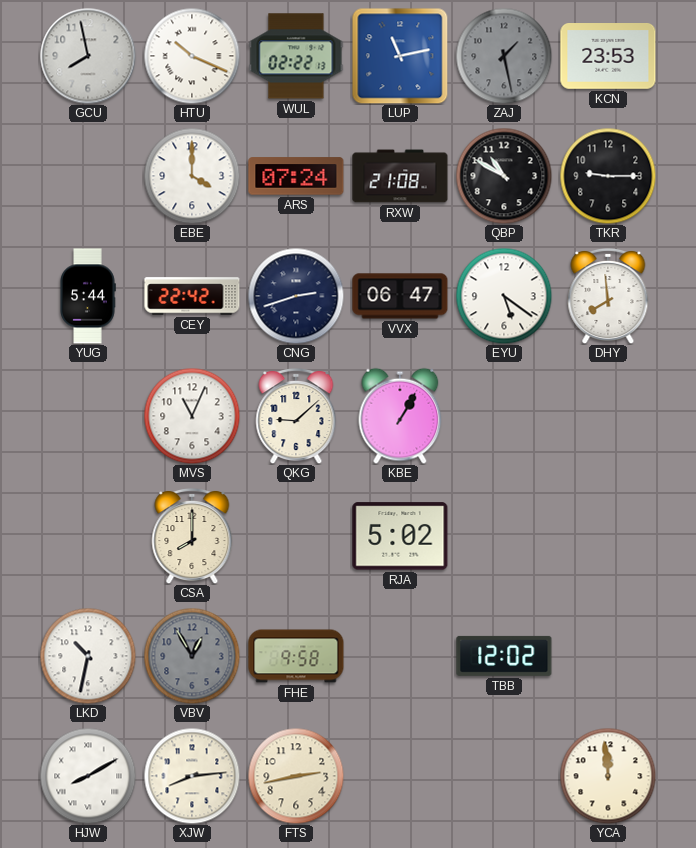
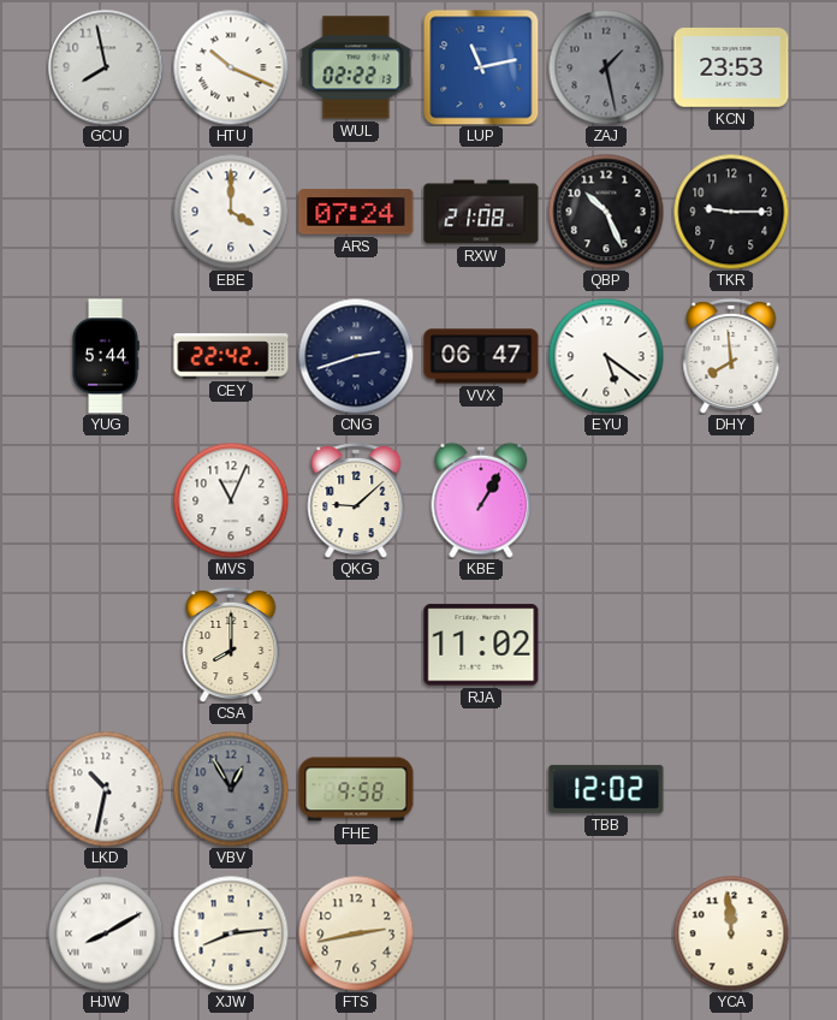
QBP: 10:50 -> 10:26 (606, 212)
RJA: 5:02 -> 11:02 (481, 645)
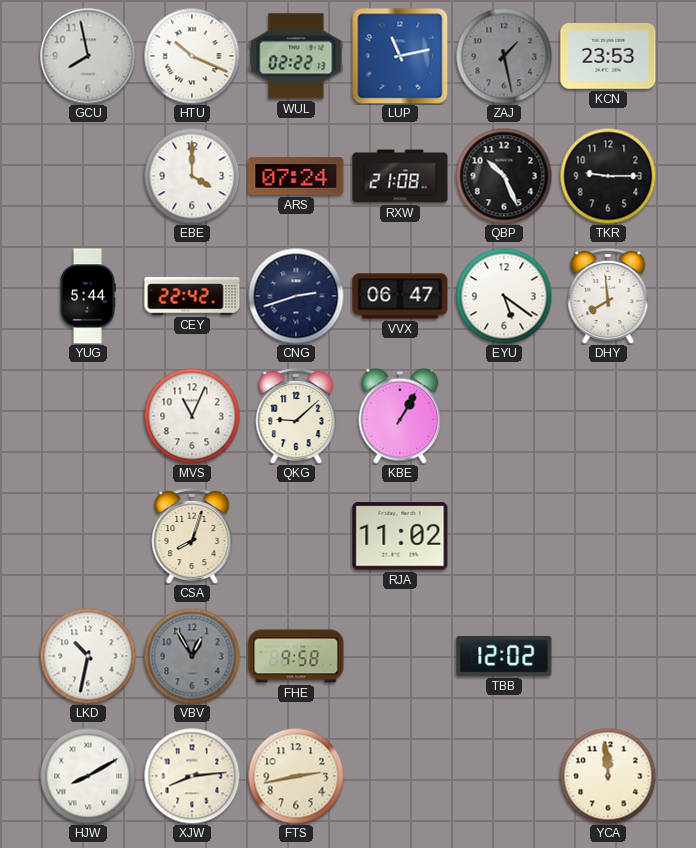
CSA: 8:00 -> 8:03 (192, 536)
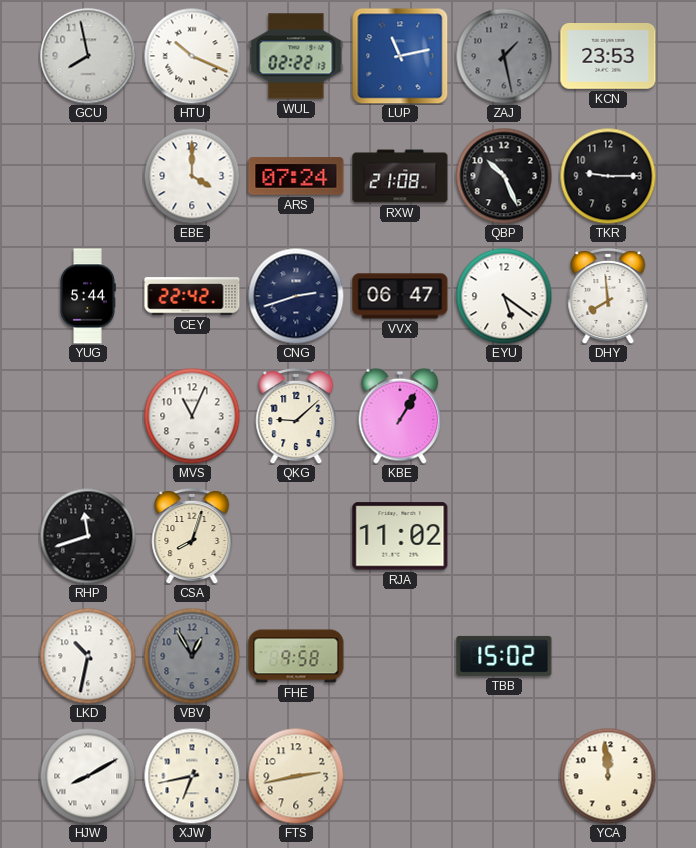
RHP: none -> 11:42 (88, 536)
TBB: 12:02 -> 15:02 (504, 656)
XJW: 8:14 -> 6:43 (192, 776)
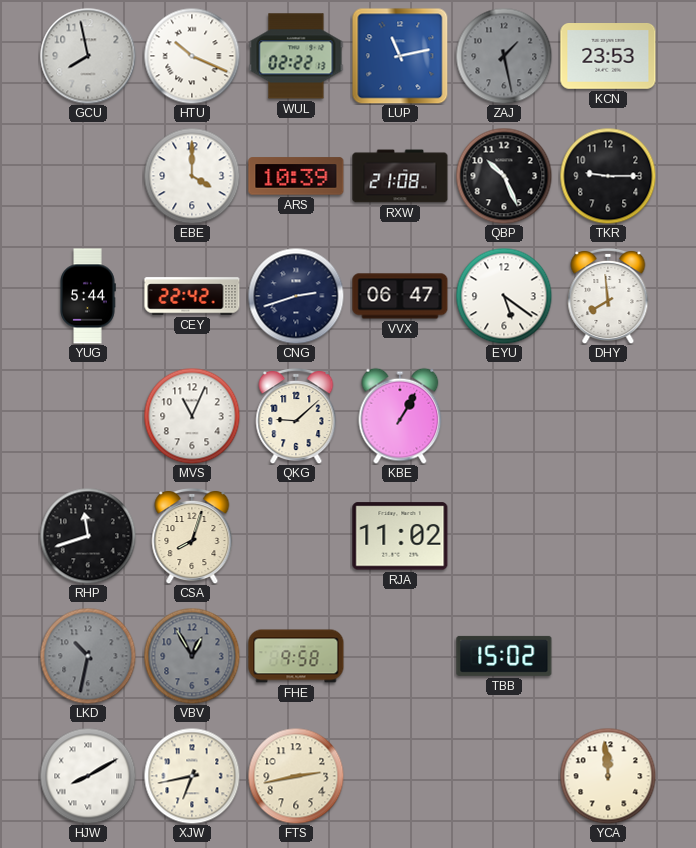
ARS: 07:24 -> 10:39 (296, 176)
LKD dial: white -> grey (88, 656)
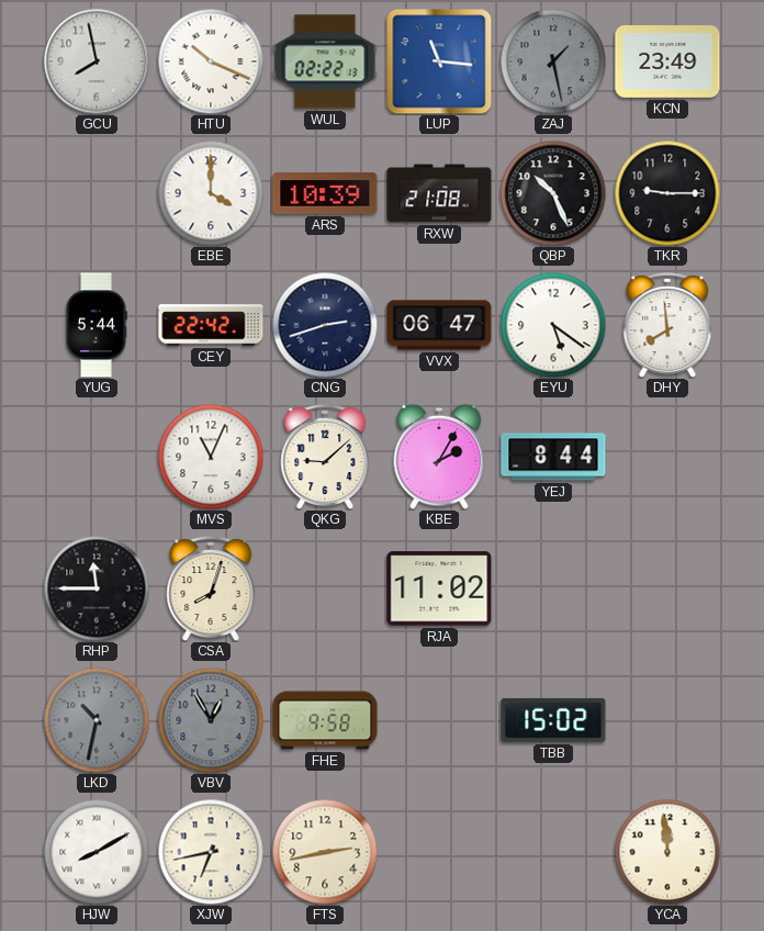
LUP: 11:13 -> 11:16 (439, 61)
KCN: 23:53 -> 23:49 (667, 63)
KBE: 1:05 -> 2:05 (439, 457)
YEJ: none -> 8:44 (553, 457)
RHP: 11:42 -> 11:45 (97, 588)
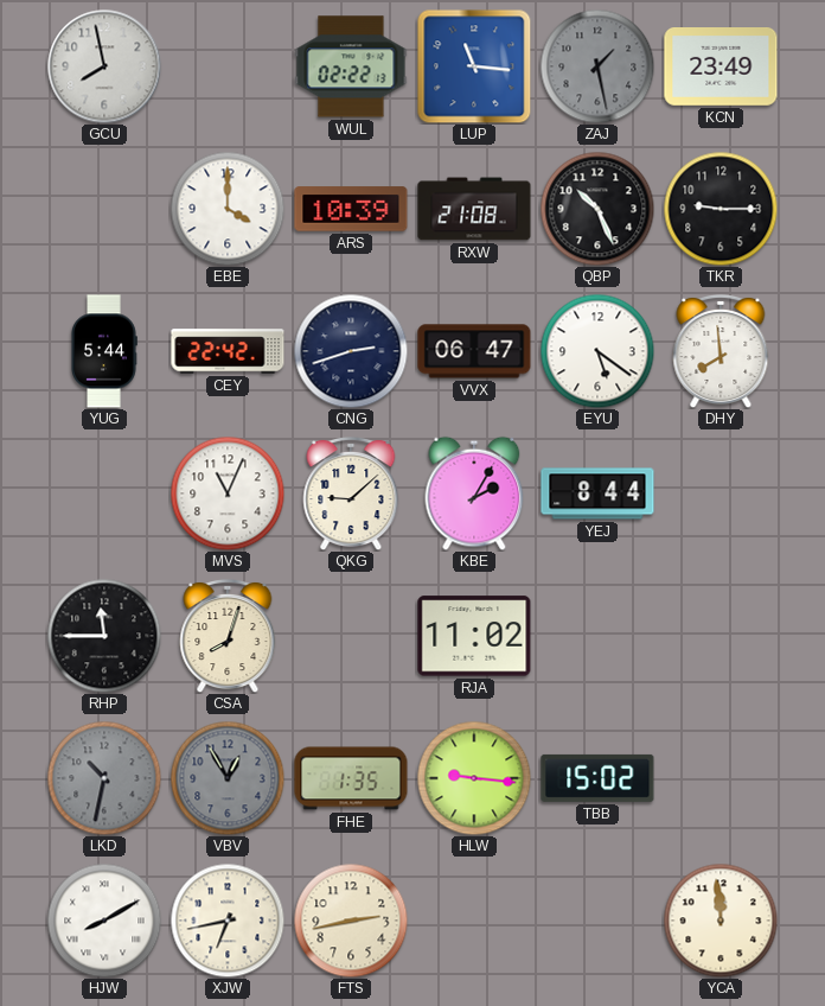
HTU: 10:19 -> none (211, 61)
FHE: 9:58 -> 1:35 (351, 778)
HLW: none -> 9:16 (474, 778)
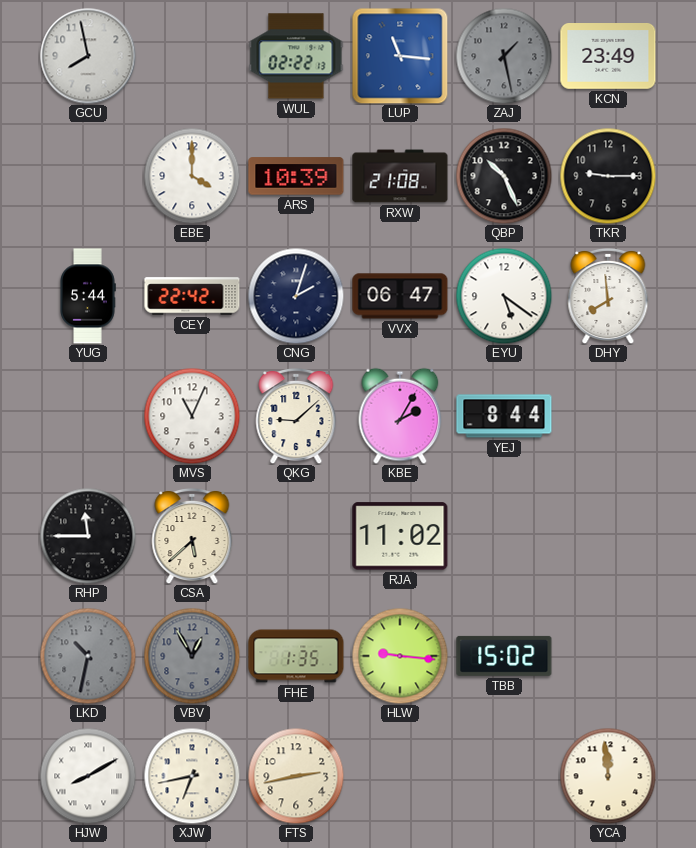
CNG: 2:42 -> 2:03 (296, 296)
CSA: 8:03 -> 5:38 (192, 536)
